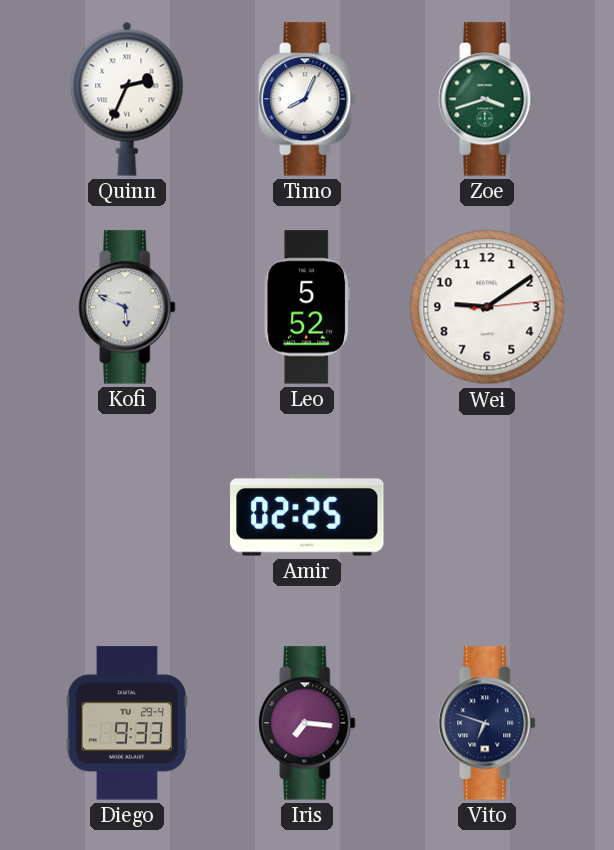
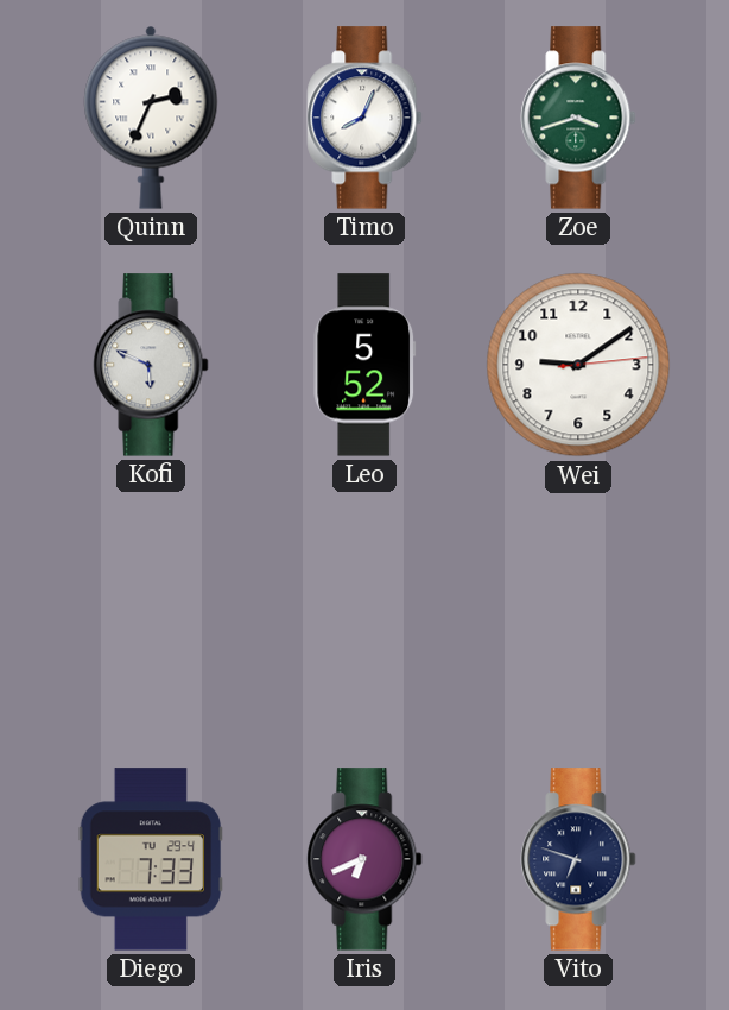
Amir: 02:25 -> none (307, 515)
Diego: 9:33 -> 7:33 (151, 859)
Iris: 7:16 -> 6:41 (364, 859)
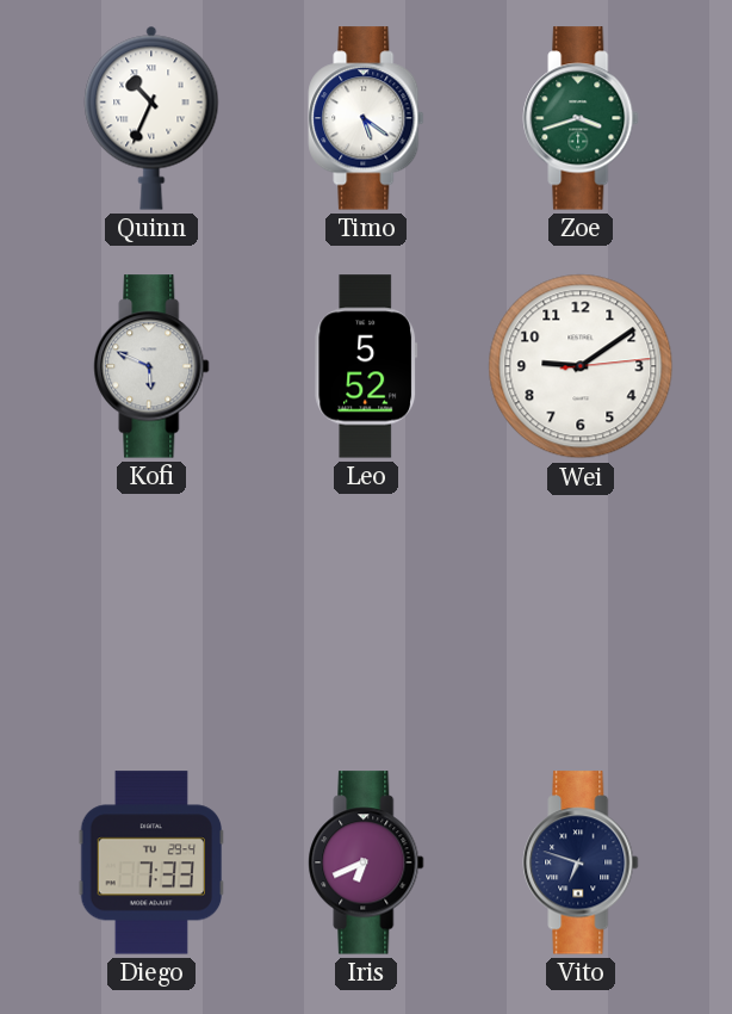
Quinn: 2:34 -> 10:34 (151, 118)
Timo: 8:04 -> 5:21 (366, 118)
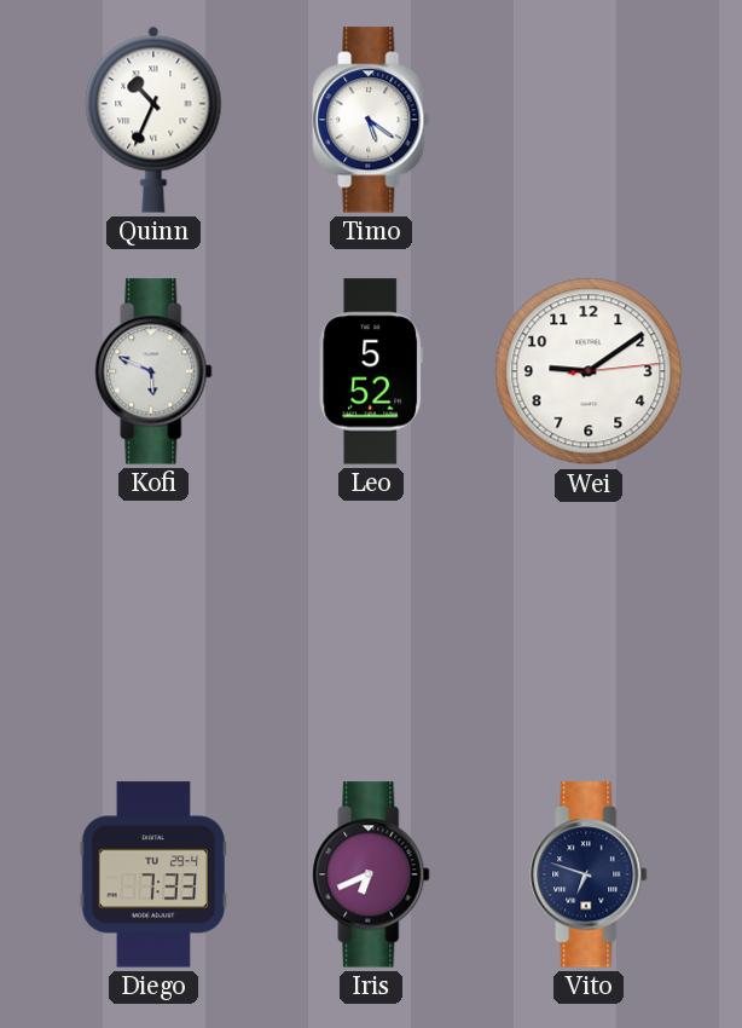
Zoe: 3:42 -> none (581, 118)
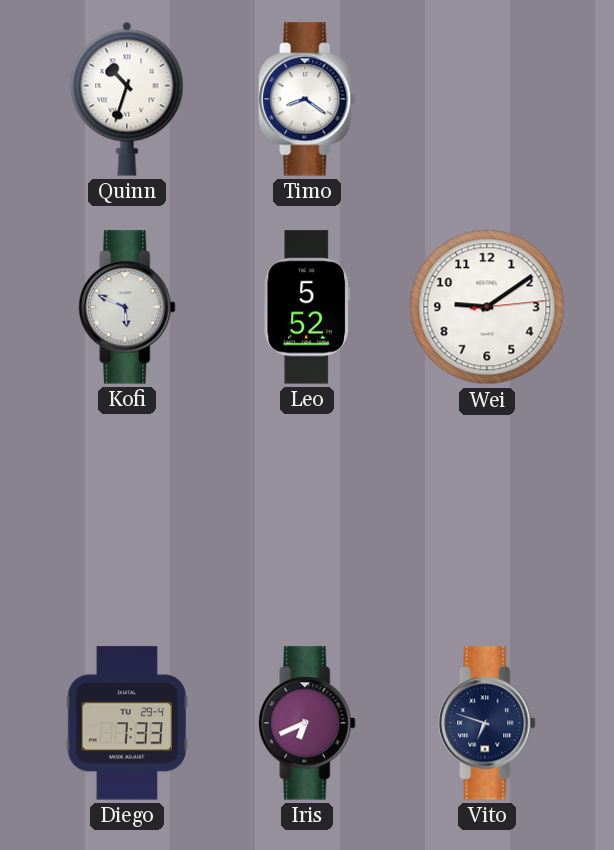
Quinn: 10:34 -> 10:33 (127, 99)
Timo: 5:21 -> 8:21 (307, 99)
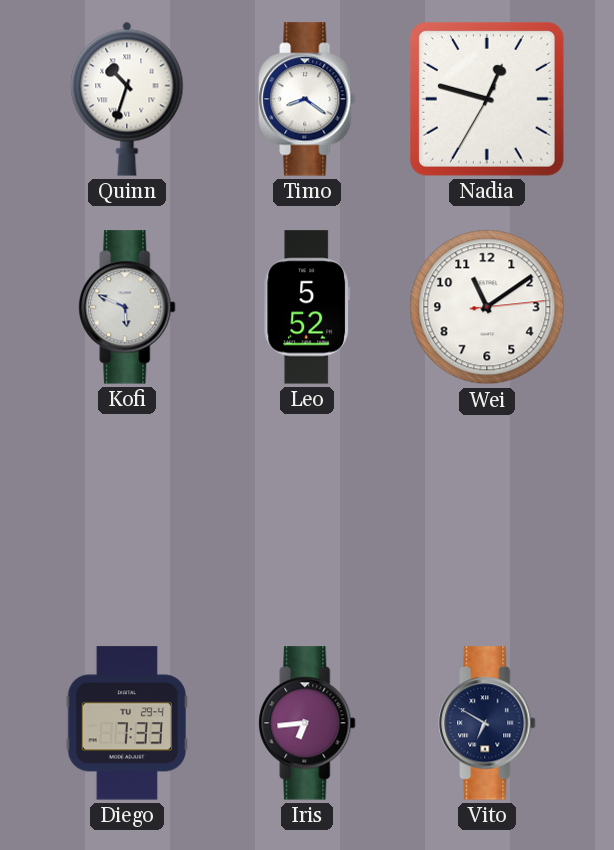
Nadia: none -> 12:47 (488, 100)
Wei: 9:09 -> 11:09 (487, 307)
Iris: 6:41 -> 6:44 (307, 723)
Vito: 6:48 -> 6:50 (487, 723)
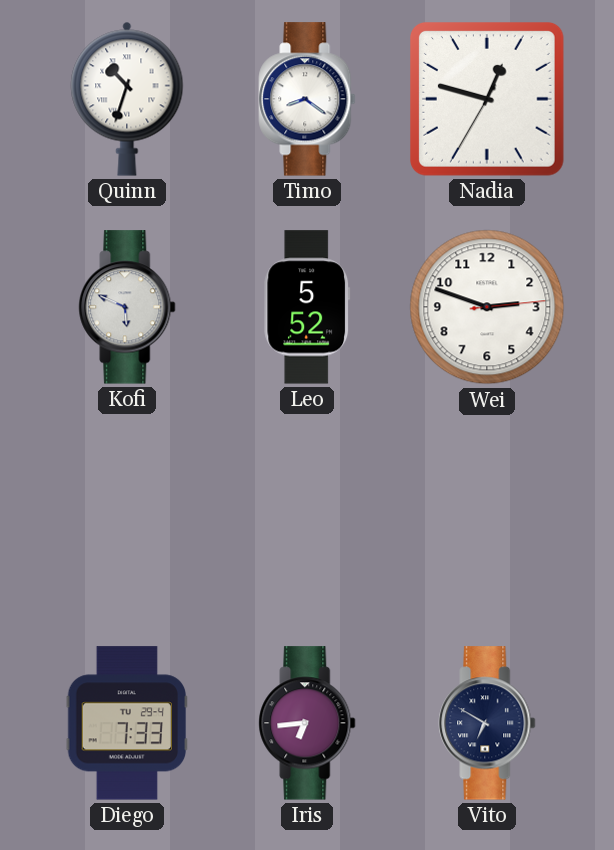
Wei: 11:09 -> 2:48 (487, 307)
